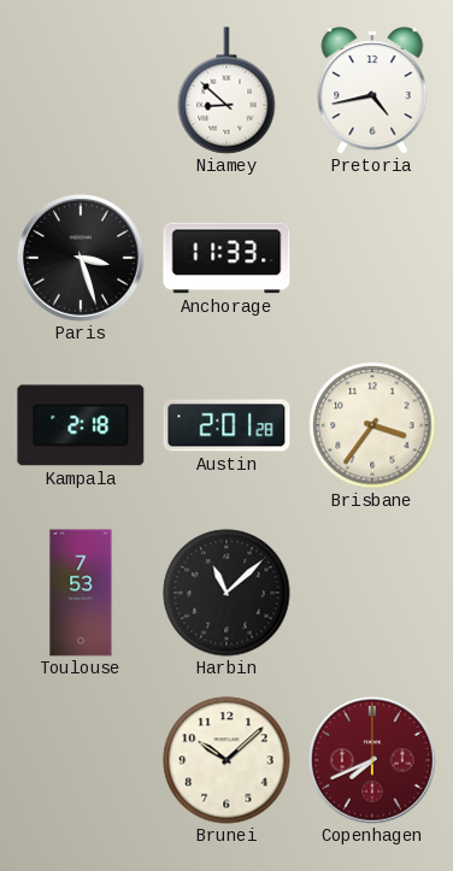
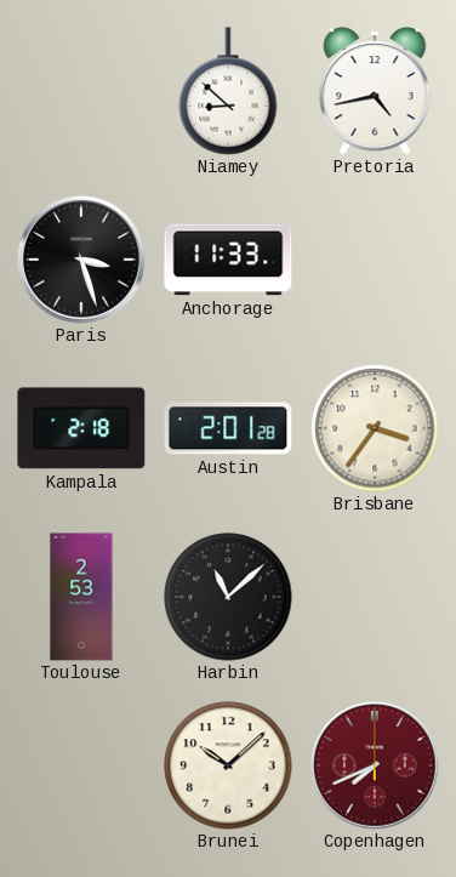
Toulouse: 7:53 -> 2:53 (81, 597)
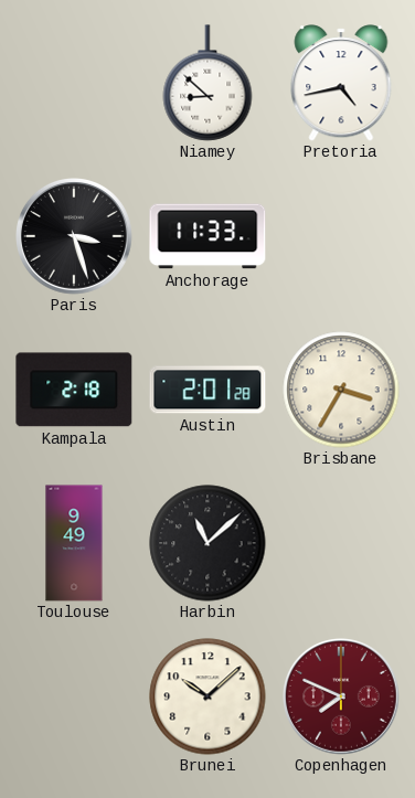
Brisbane: 3:36 -> 3:35 (341, 390)
Toulouse: 2:53 -> 9:49 (74, 543)
Copenhagen: 7:41 -> 7:49 (342, 698)
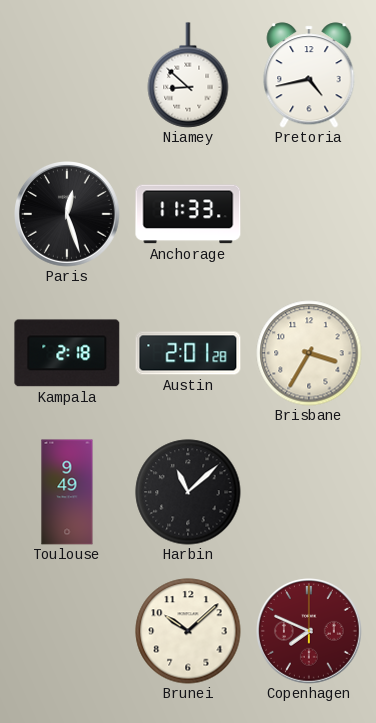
Paris: 3:27 -> 12:27 (68, 215)
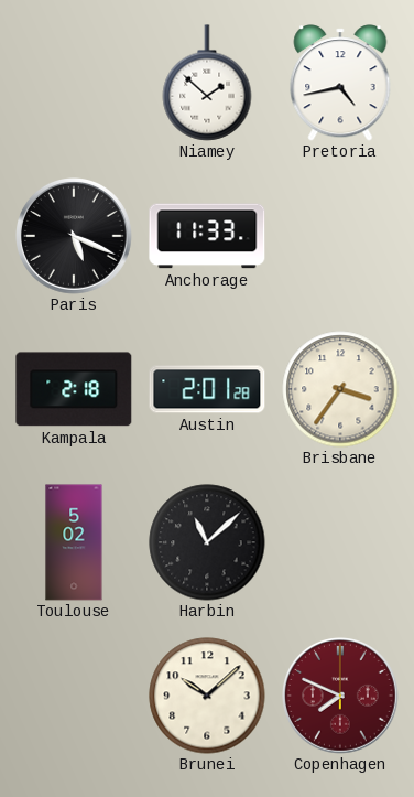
Niamey: 8:52 -> 1:52 (207, 83)
Paris: 12:27 -> 5:19 (75, 237)
Brisbane: 3:35 -> 3:36 (340, 389)
Toulouse: 9:49 -> 5:02 (74, 542)
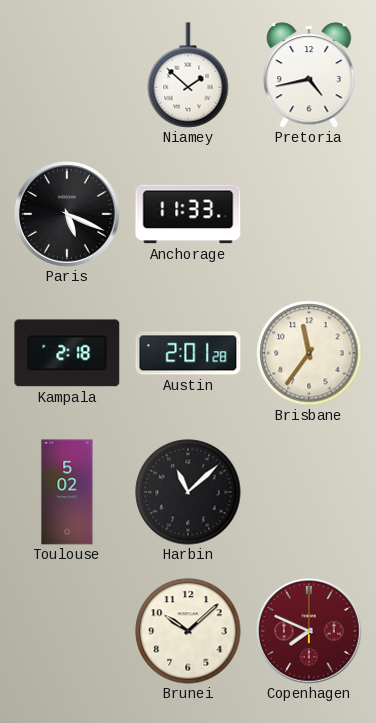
Brisbane: 3:36 -> 11:36 (309, 353)
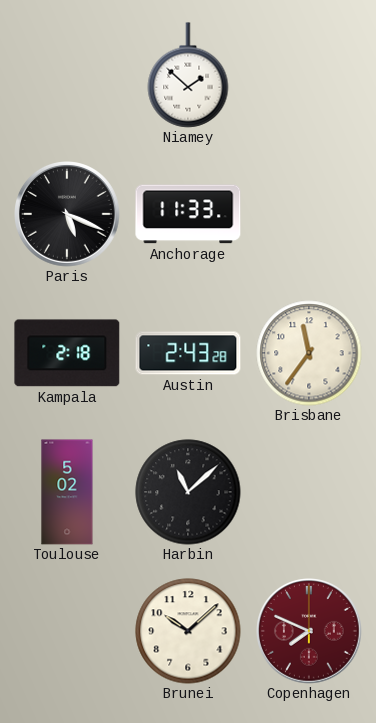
Pretoria: 4:43 -> none (309, 75)
Austin: 2:01 -> 2:43 (188, 353)
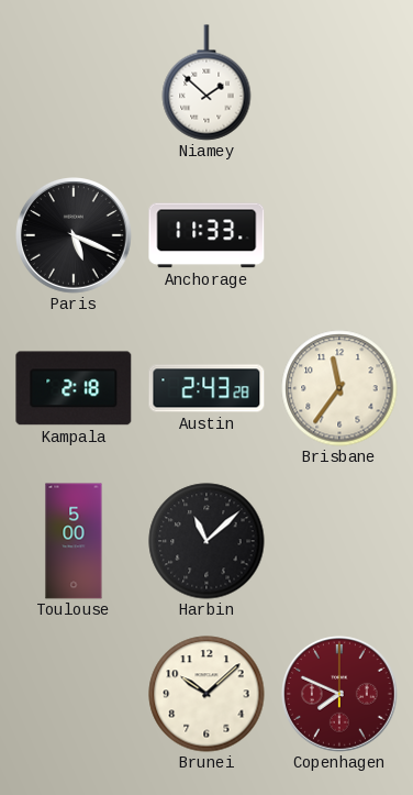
Toulouse: 5:02 -> 5:00 (74, 541)
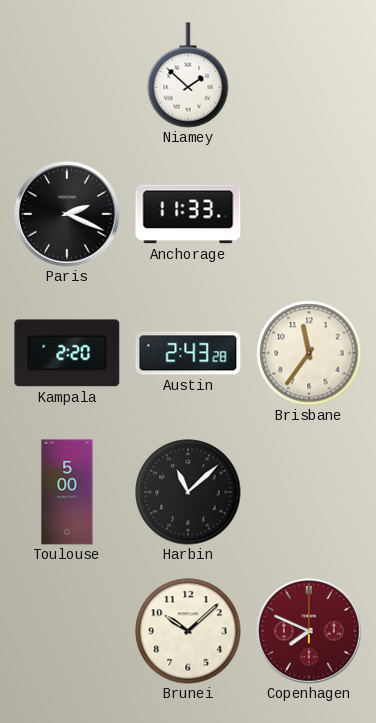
Paris: 5:19 -> 2:19 (68, 215)
Kampala: 2:18 -> 2:20 (67, 353)
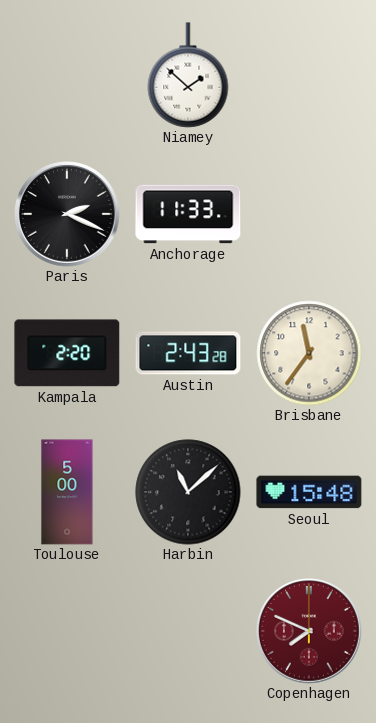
Seoul: none -> 15:48 (309, 492)
Brunei: 10:08 -> none (188, 631)
